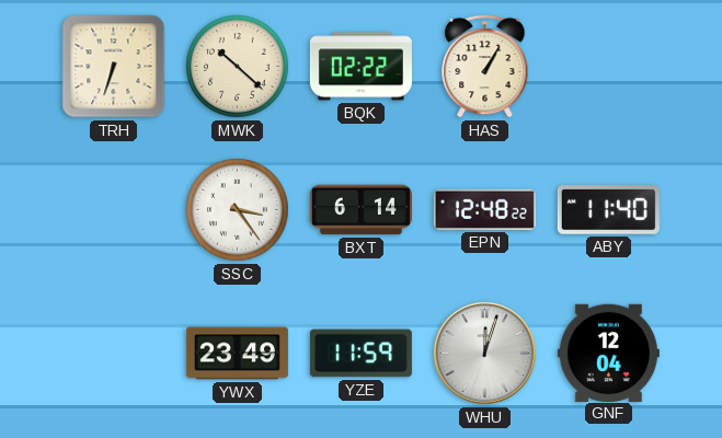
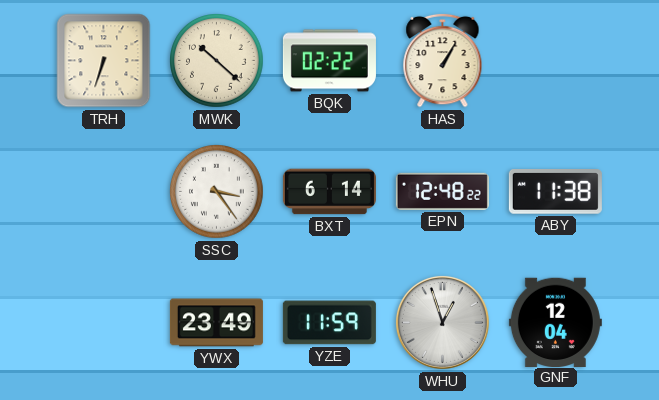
ABY: 11:40 -> 11:38 (555, 192)
WHU: 12:03 -> 12:57 (442, 322)
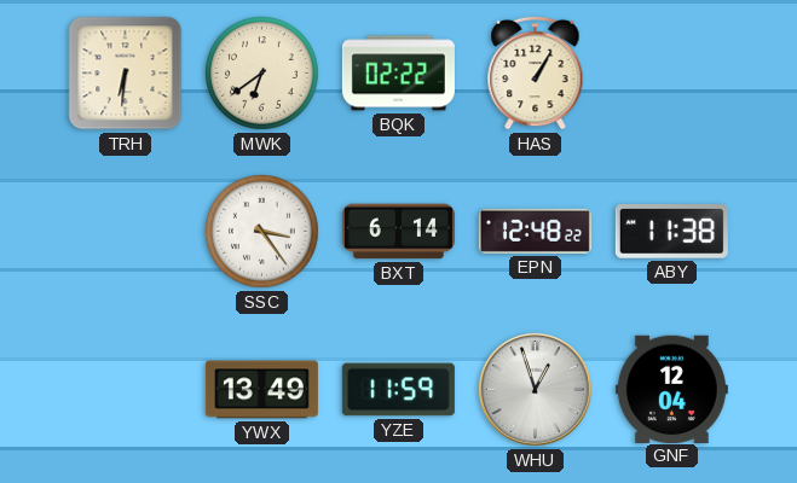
TRH: 6:33 -> 6:31 (126, 74)
MWK: 10:22 -> 6:39 (262, 74)
YWX: 23:49 -> 13:49 (261, 390)
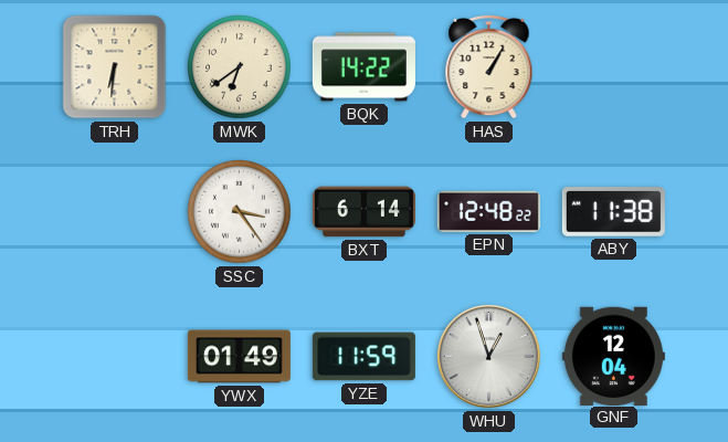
BQK: 02:22 -> 14:22 (363, 67)
YWX: 13:49 -> 01:49 (239, 357)
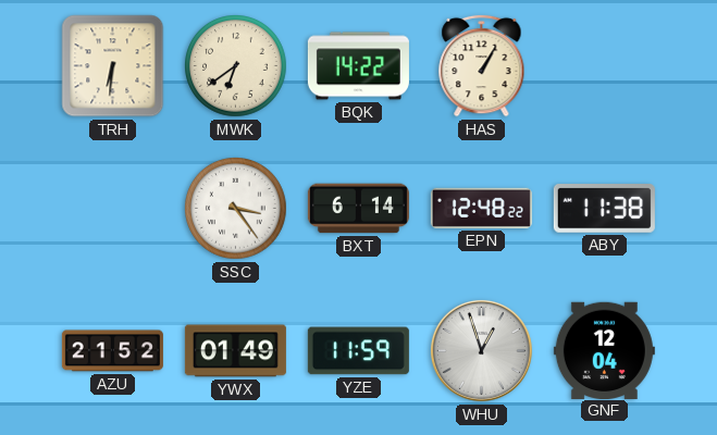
AZU: none -> 21:52 (112, 351)
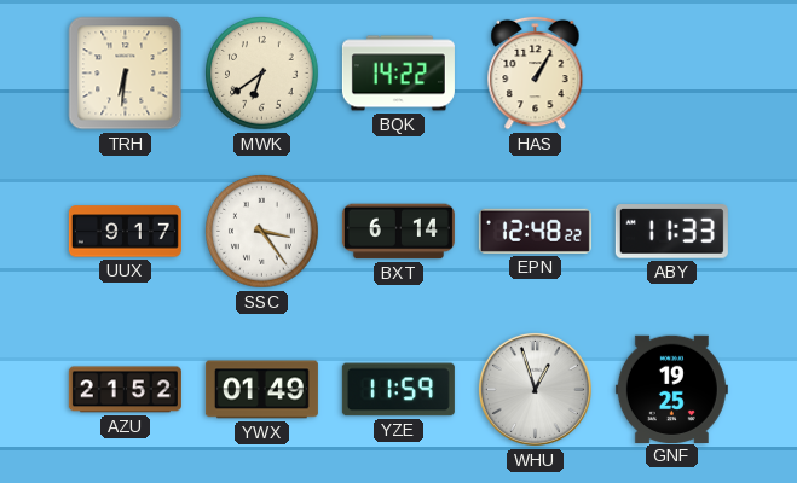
UUX: none -> 9:17 (125, 232)
ABY: 11:38 -> 11:33 (671, 232)
GNF: 12:04 -> 19:25 (671, 389)
